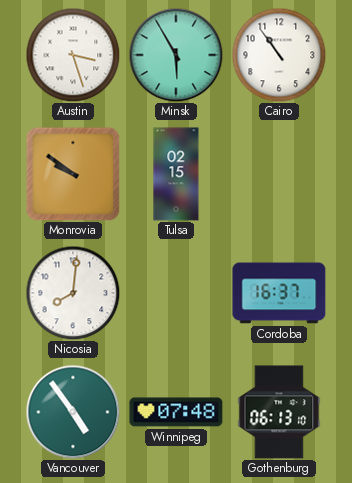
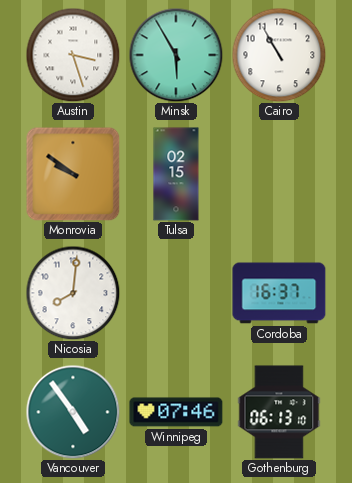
Cairo: 10:54 -> 10:55 (279, 55)
Winnipeg: 07:48 -> 07:46 (176, 412)
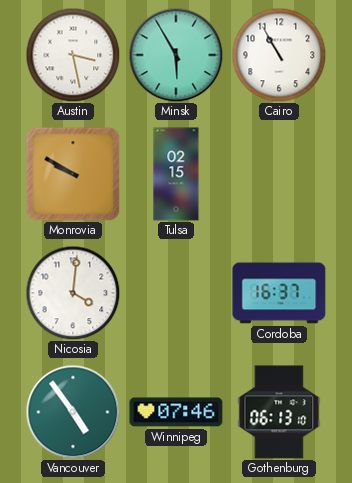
Austin: 3:27 -> 3:28 (73, 55)
Monrovia: 9:51 -> 9:50 (73, 174)
Nicosia: 8:01 -> 4:01 (73, 293)
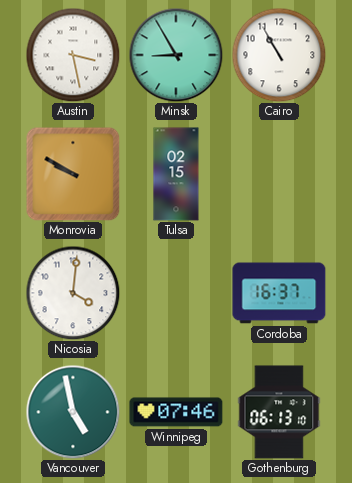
Minsk: 5:55 -> 8:55 (176, 55)
Vancouver: 4:54 -> 4:58 (73, 412)
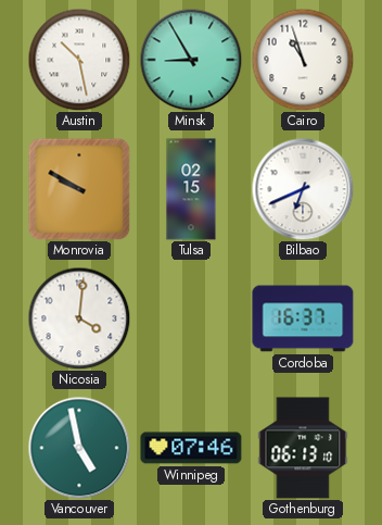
Austin: 3:28 -> 10:28 (79, 60)
Cairo: 10:55 -> 10:57 (303, 60)
Bilbao: none -> 6:41 (303, 189)
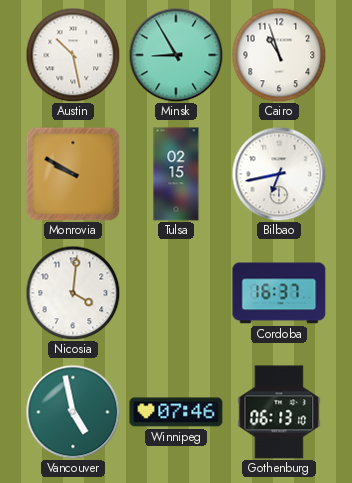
Bilbao: 6:41 -> 6:43 (279, 174)
